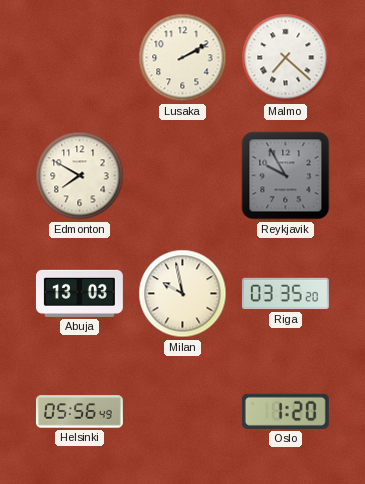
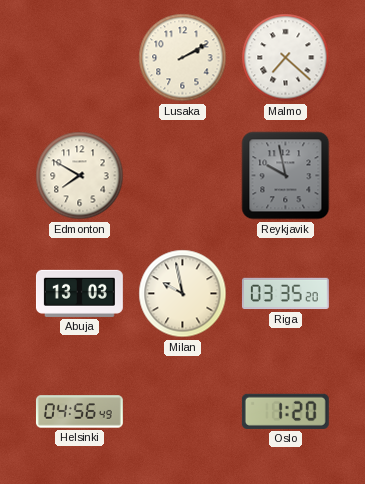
Reykjavik: 9:55 -> 9:58 (286, 176)
Helsinki: 05:56 -> 04:56 (79, 412)
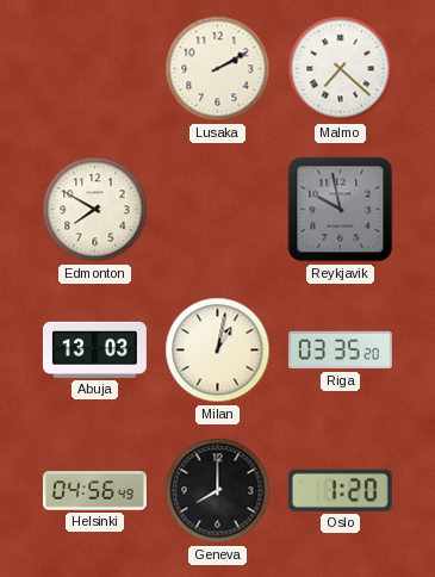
Milan: 9:58 -> 1:02 (218, 350)
Geneva: none -> 8:00 (218, 491)
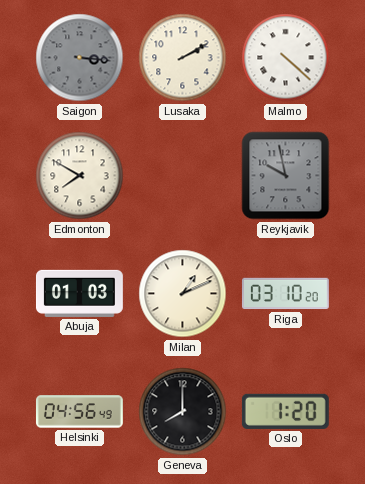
Saigon: none -> 3:16 (80, 58)
Malmo: 7:22 -> 4:22 (286, 58)
Abuja: 13:03 -> 01:03 (79, 293)
Milan: 1:02 -> 1:11 (183, 294)
Riga: 03:35 -> 03:10 (285, 294)
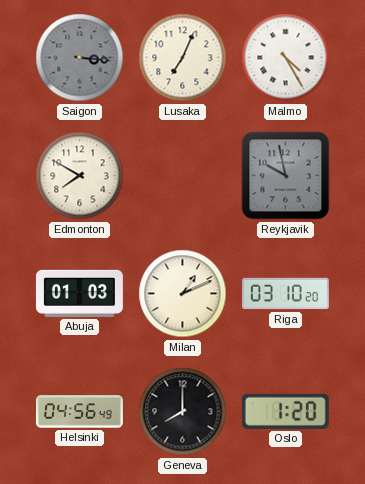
Lusaka: 2:10 -> 7:04 (183, 58)
Malmo: 4:22 -> 4:25 (286, 58)
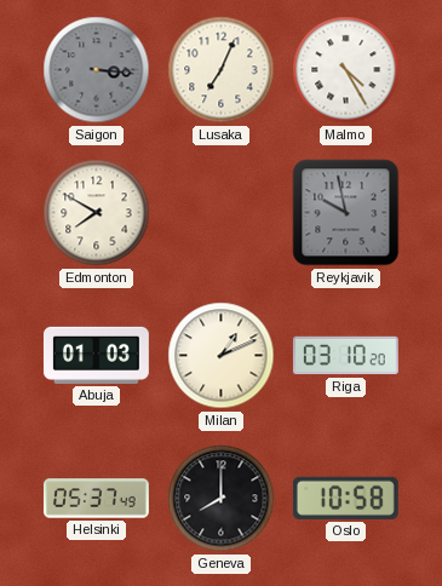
Helsinki: 04:56 -> 05:37 (96, 499)
Oslo: 1:20 -> 10:58 (345, 498)
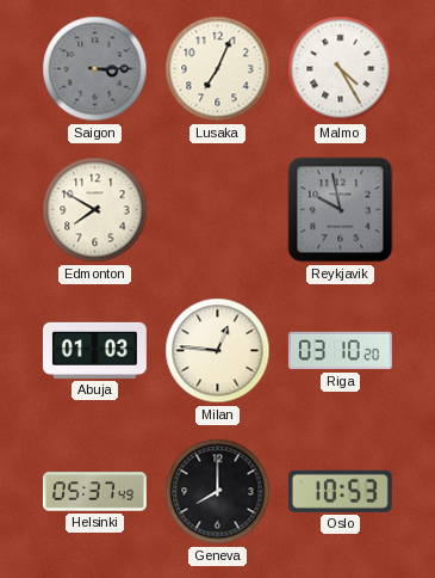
Saigon: 3:16 -> 3:15 (95, 69)
Milan: 1:11 -> 12:46 (218, 351)
Oslo: 10:58 -> 10:53 (340, 491)
